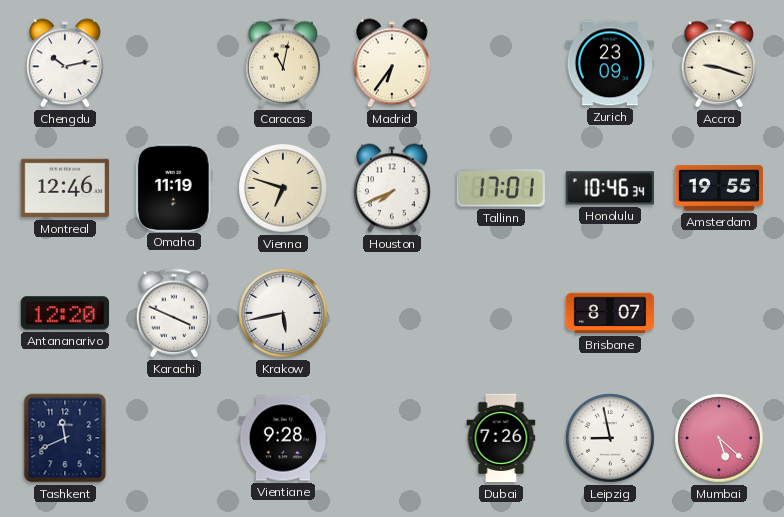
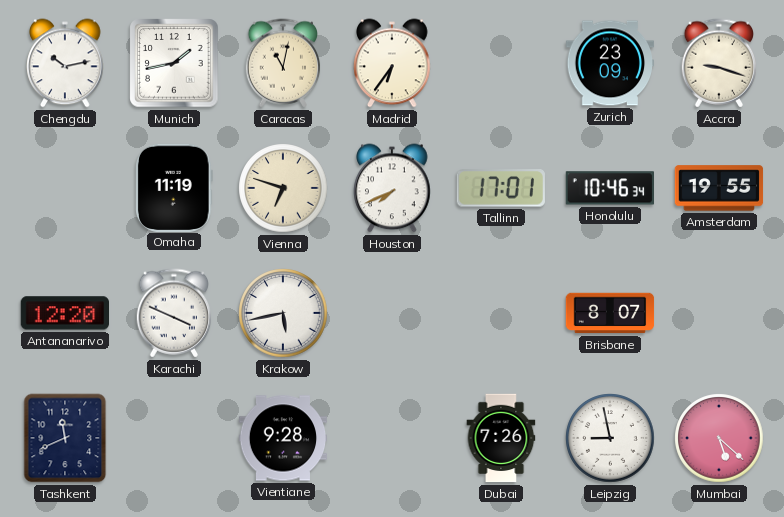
Munich: none -> 1:43 (174, 63)
Montreal: 12:46 -> none (64, 188)
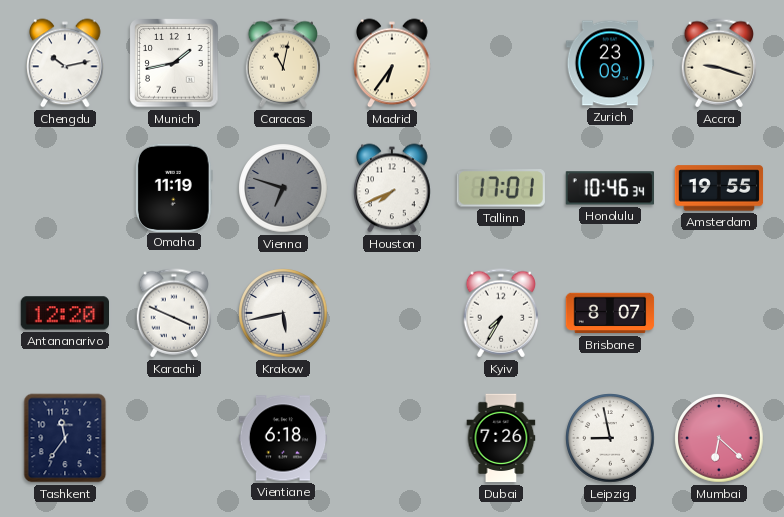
Vienna dial: cream -> grey (283, 188)
Kyiv: none -> 7:35 (501, 313)
Tashkent: 11:41 -> 11:36 (65, 438)
Vientiane: 9:28 -> 6:18 (283, 438)
Mumbai: 5:22 -> 6:22 (719, 438)
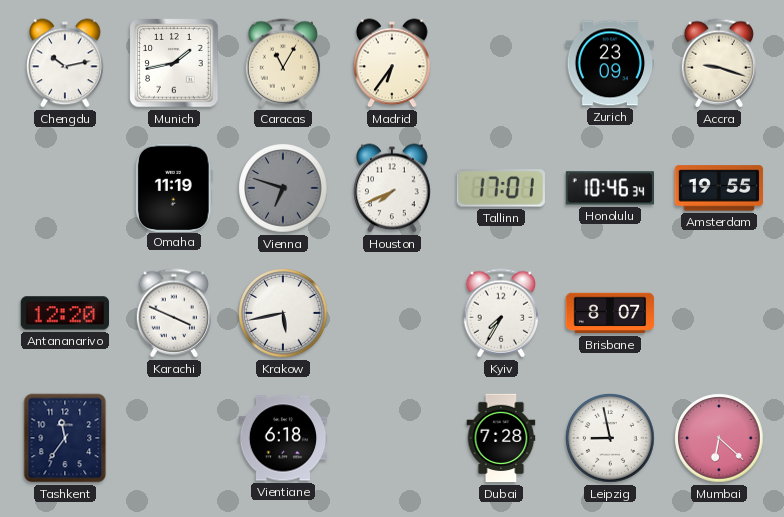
Caracas: 11:02 -> 11:05 (283, 63)
Dubai: 7:26 -> 7:28 (501, 438)
